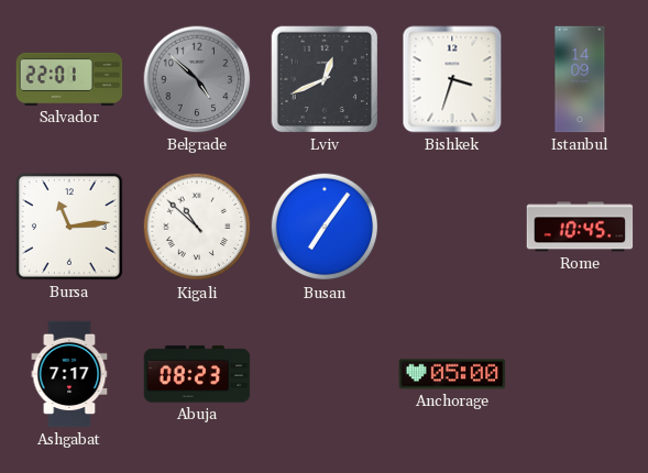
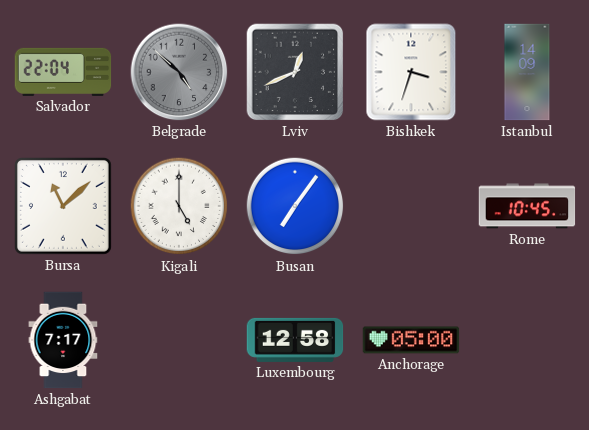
Salvador: 22:01 -> 22:04 (63, 72)
Bursa: 11:14 -> 11:08 (63, 206)
Kigali: 10:52 -> 5:00 (179, 206)
Abuja: 08:23 -> none (197, 374)
Luxembourg: none -> 12:58 (295, 340)
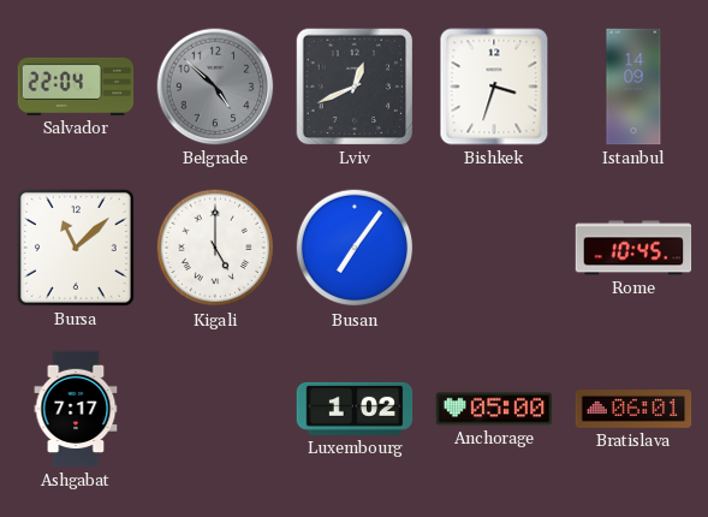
Luxembourg: 12:58 -> 1:02 (355, 409)
Bratislava: none -> 06:01 (633, 409)
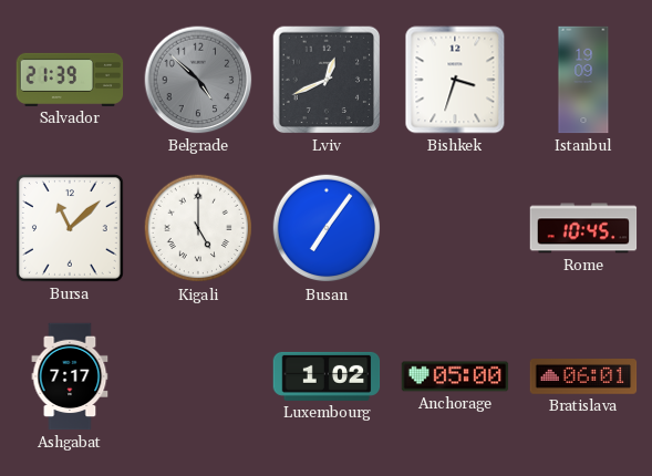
Salvador: 22:04 -> 21:39 (70, 80)
Istanbul: 14:09 -> 19:09 (583, 80)
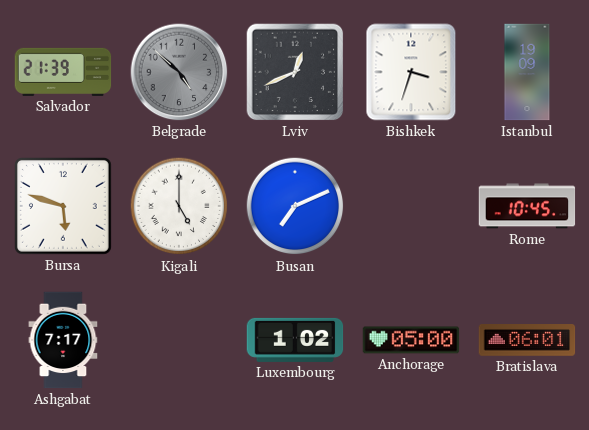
Bursa: 11:08 -> 5:48 (63, 206)
Busan: 7:06 -> 7:11 (295, 206)
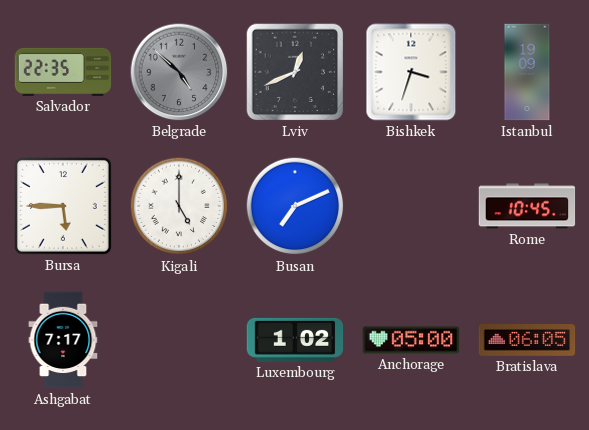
Salvador: 21:39 -> 22:35 (63, 72)
Bursa: 5:48 -> 5:45 (63, 206)
Bratislava: 06:01 -> 06:05 (527, 340)
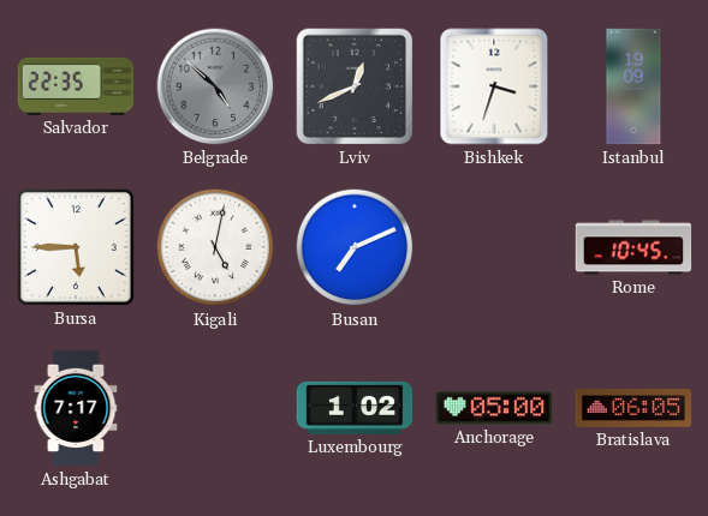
Kigali: 5:00 -> 5:02 (215, 247)
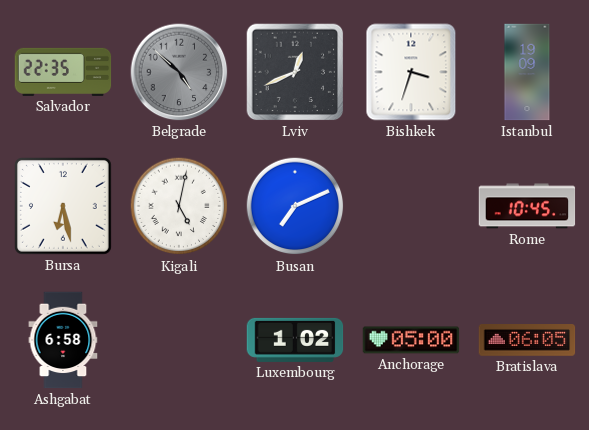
Bursa: 5:45 -> 6:28 (63, 206)
Ashgabat: 7:17 -> 6:58 (63, 340)
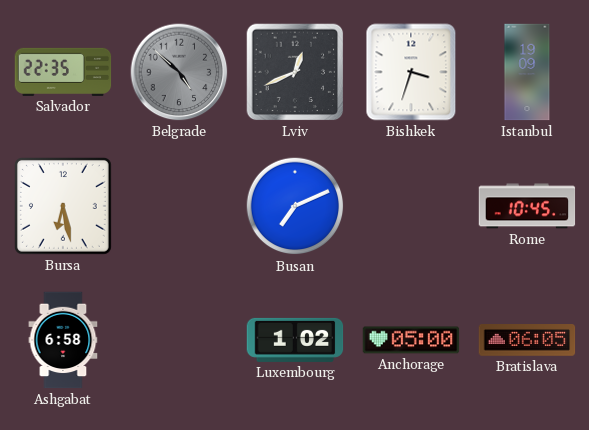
Kigali: 5:02 -> none (179, 206)
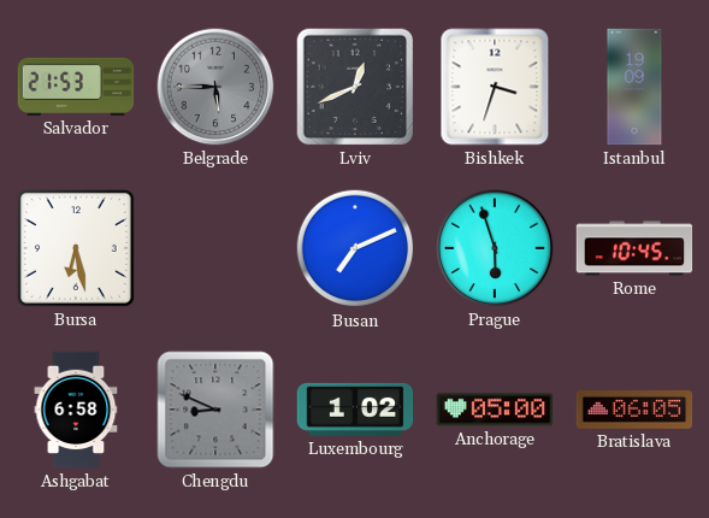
Salvador: 22:35 -> 21:53 (76, 87)
Belgrade: 4:52 -> 5:45 (215, 87)
Prague: none -> 5:57 (495, 248)
Chengdu: none -> 8:49 (215, 410)
